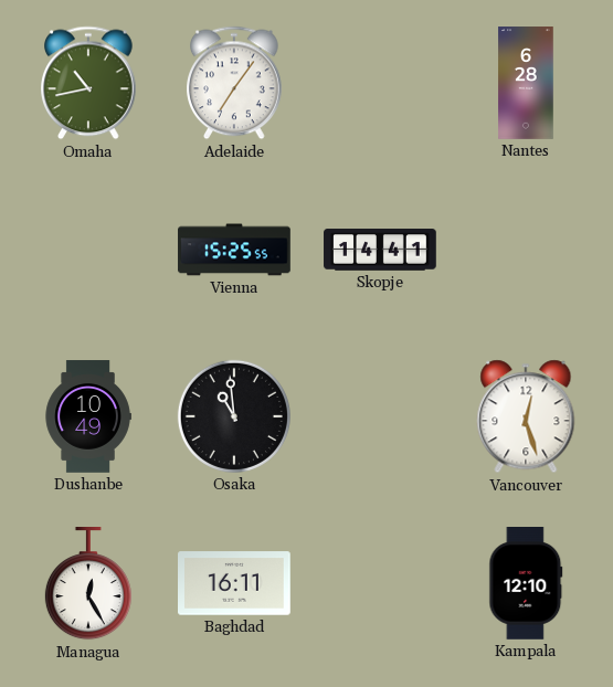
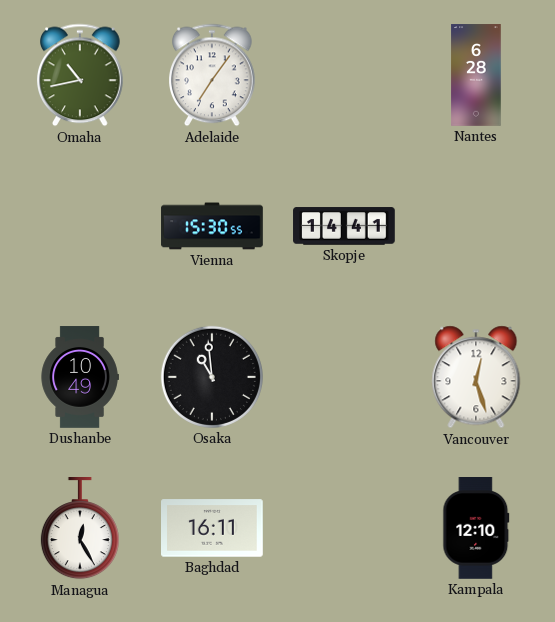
Vienna: 15:25 -> 15:30 (212, 226)
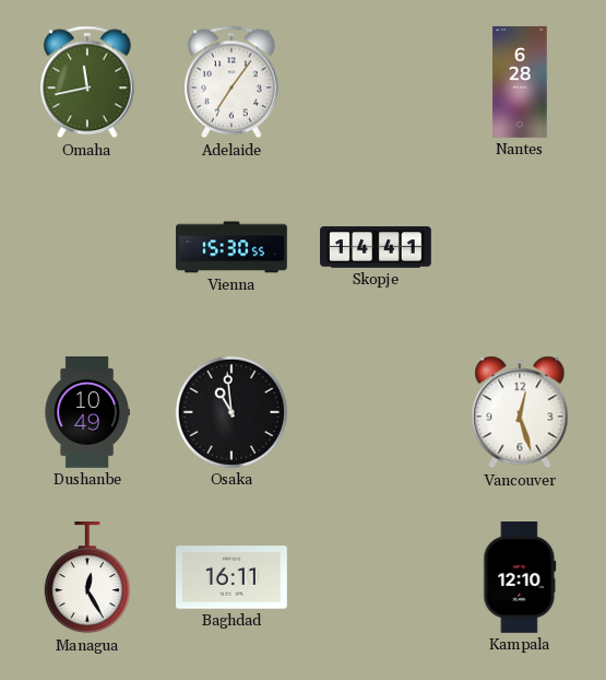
Omaha: 10:43 -> 11:43 (88, 82)
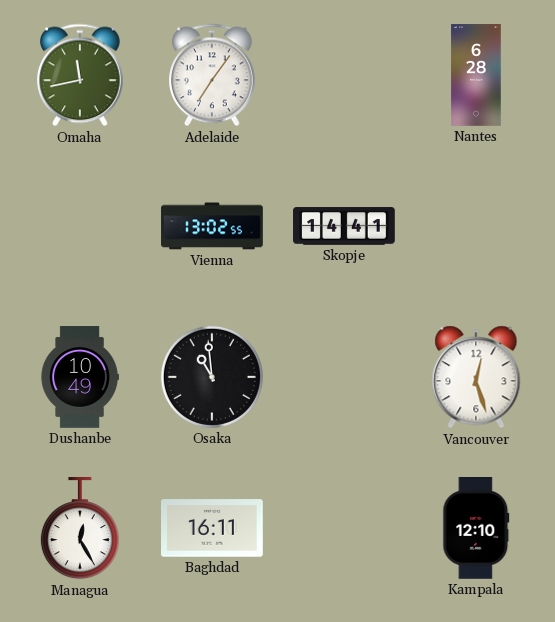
Vienna: 15:30 -> 13:02 (212, 226)
